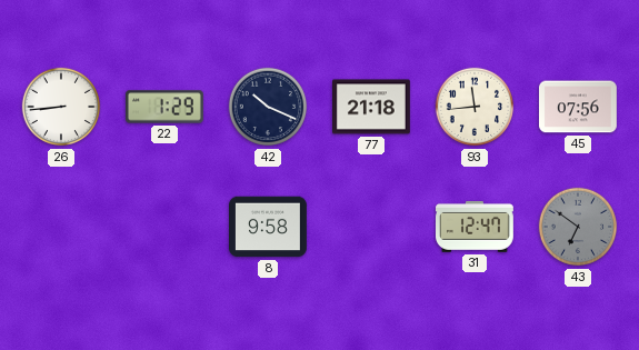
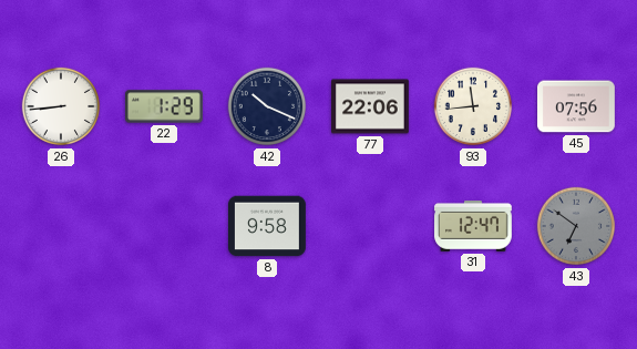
77: 21:18 -> 22:06 (371, 106)
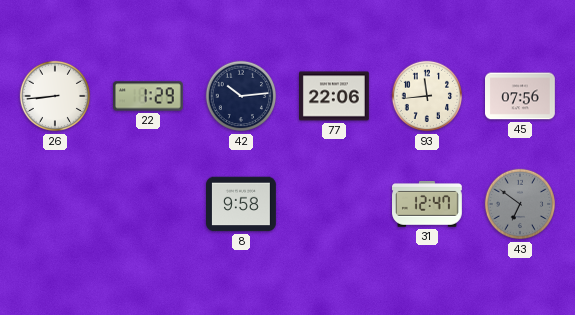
42: 10:19 -> 10:14 (241, 96)
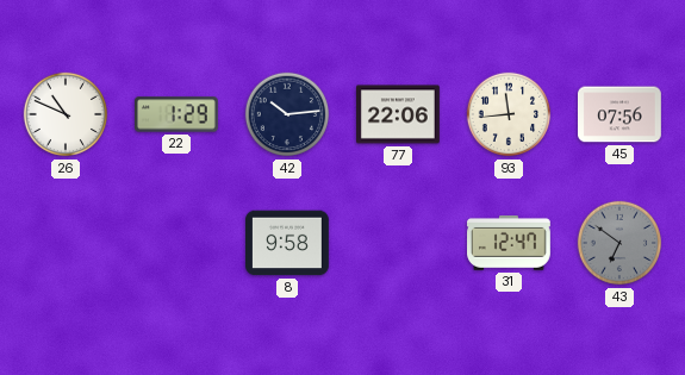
26: 8:44 -> 10:49 (66, 114)
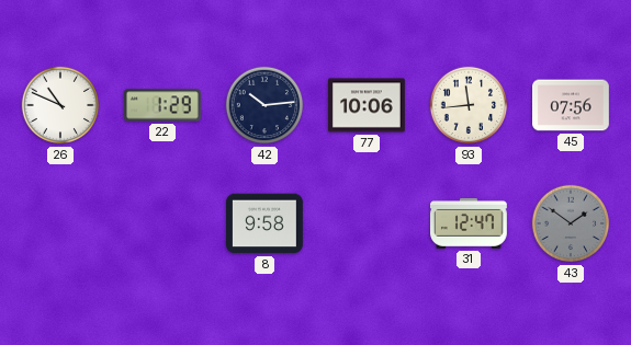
77: 22:06 -> 10:06 (368, 105)
43: 6:51 -> 1:51 (571, 223)
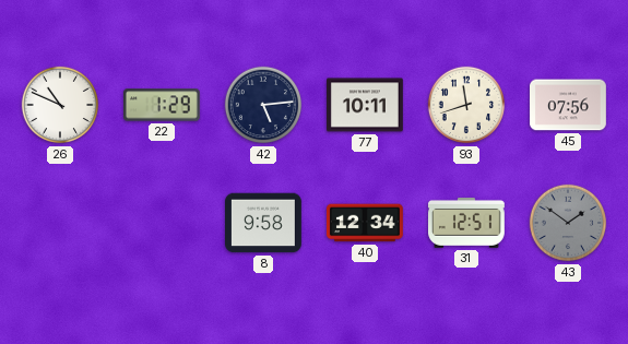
42: 10:14 -> 5:14 (263, 105)
77: 10:06 -> 10:11 (366, 105)
93: 11:44 -> 11:42 (466, 105)
40: none -> 12:34 (365, 223)
31: 12:47 -> 12:51 (467, 223)
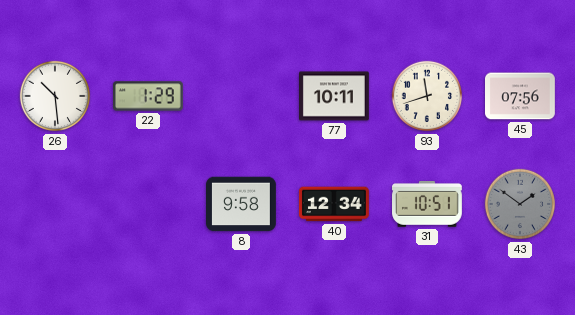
26: 10:49 -> 10:29 (55, 96)
42: 5:14 -> none (263, 105)
31: 12:51 -> 10:51 (428, 204)
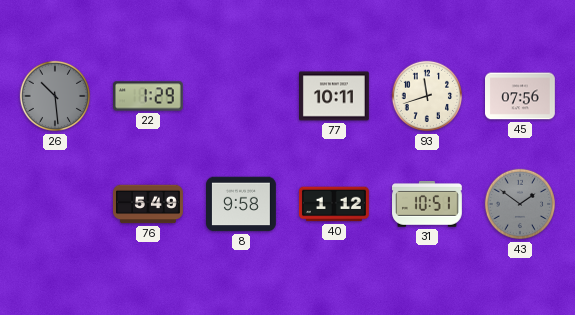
26 dial: white -> grey (55, 96)
76: none -> 5:49 (149, 204)
40: 12:34 -> 1:12 (334, 204)
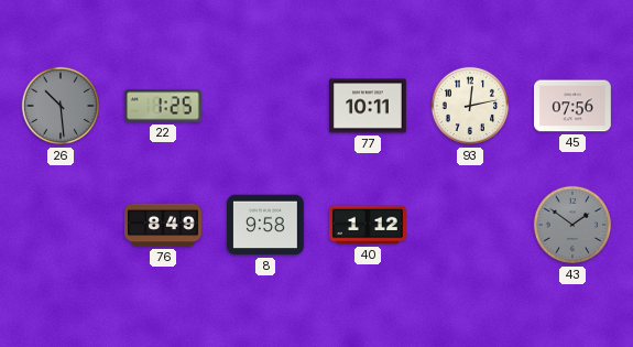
22: 1:29 -> 1:25 (164, 106)
93: 11:42 -> 12:13 (470, 106)
76: 5:49 -> 8:49 (164, 225)
31: 10:51 -> none (428, 204)
